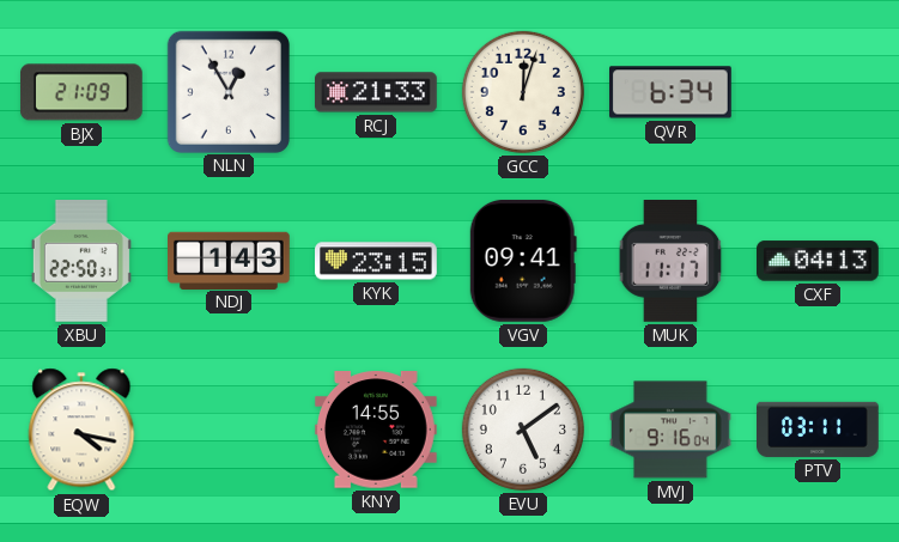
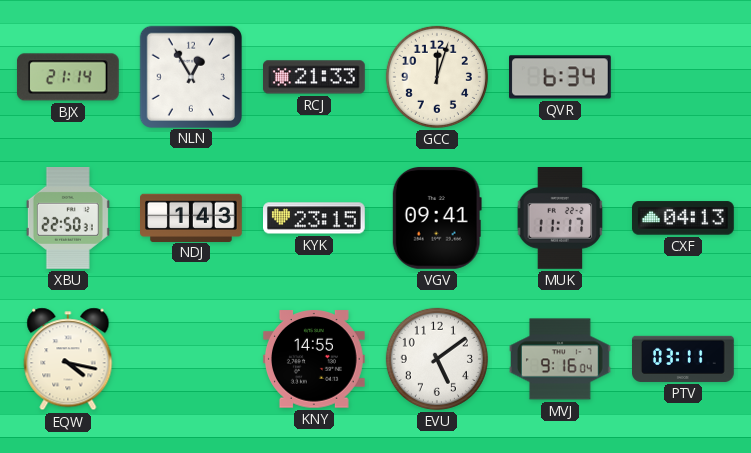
BJX: 21:09 -> 21:14 (68, 77)
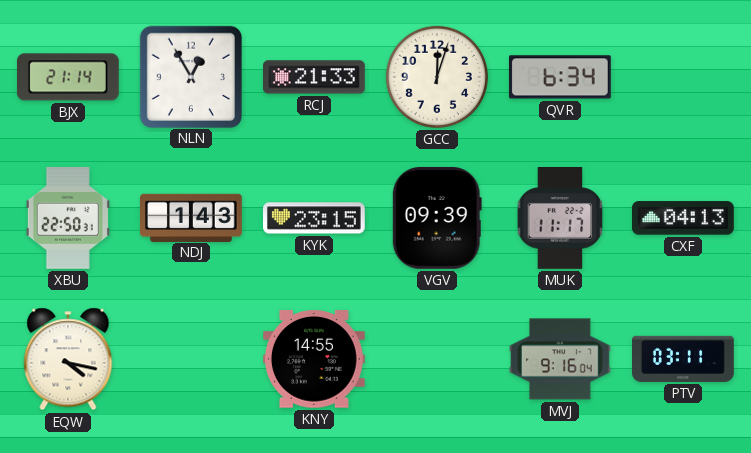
VGV: 09:41 -> 09:39 (437, 218)
EVU: 5:09 -> none (437, 359)
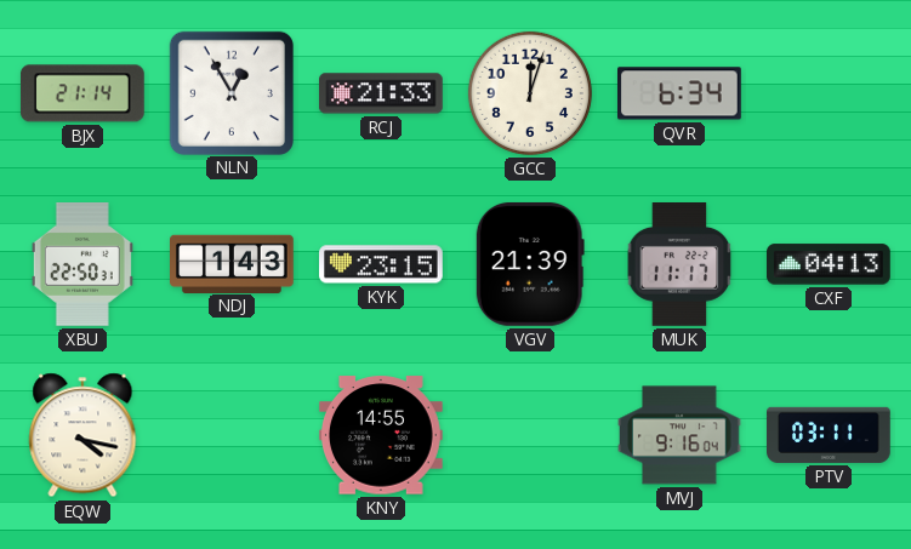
VGV: 09:39 -> 21:39 (530, 264)
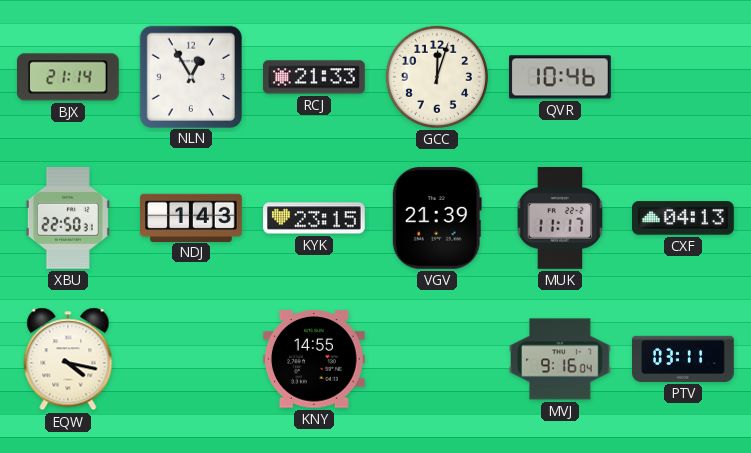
QVR: 6:34 -> 10:46 (561, 77)
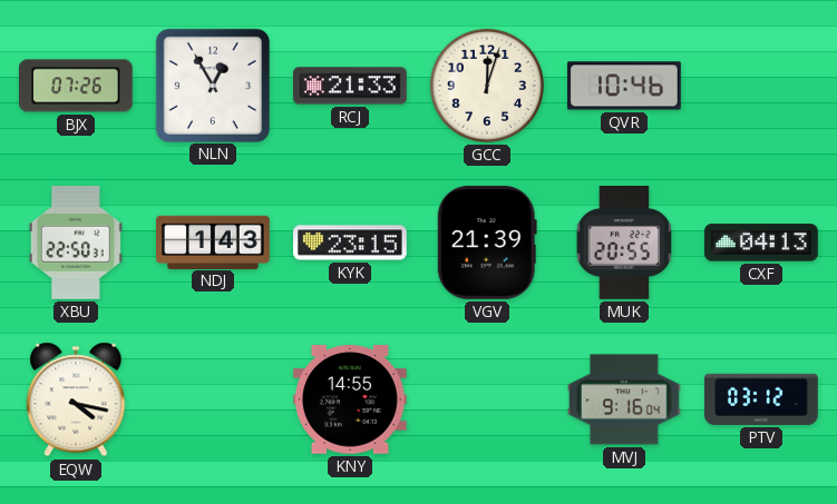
BJX: 21:14 -> 07:26 (76, 86)
MUK: 11:17 -> 20:55 (624, 244)
PTV: 03:11 -> 03:12 (762, 399)
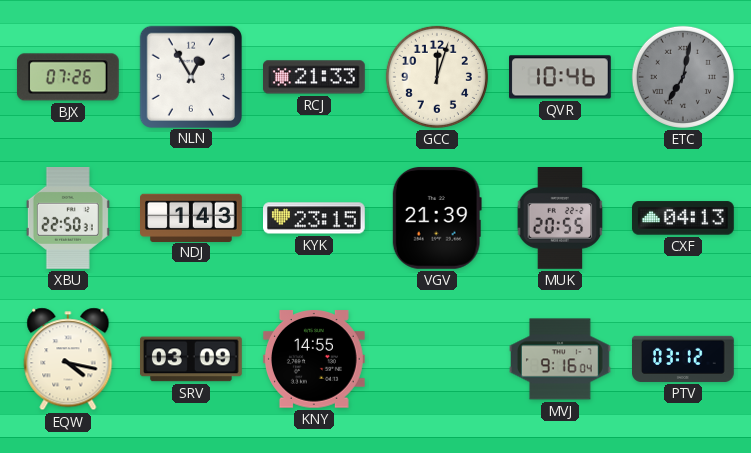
ETC: none -> 7:02 (683, 77)
SRV: none -> 03:09 (192, 359)
